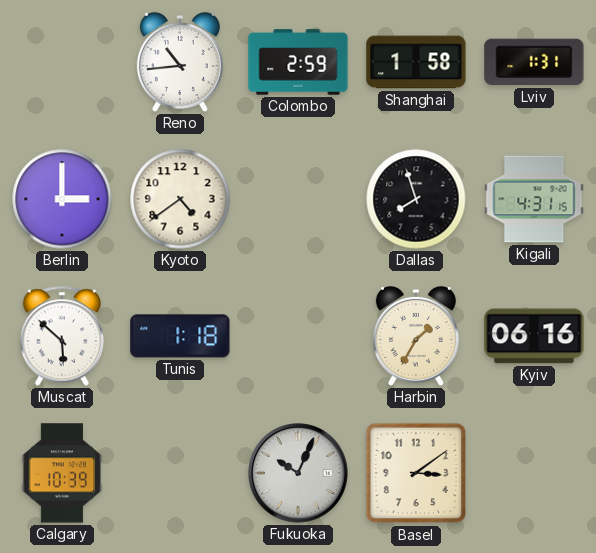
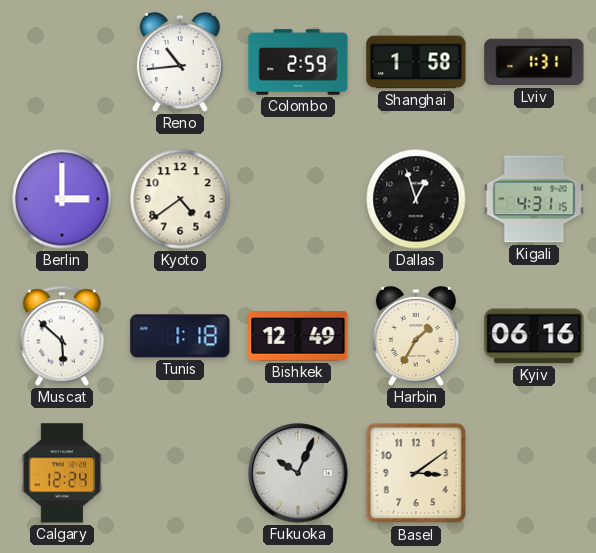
Dallas: 7:57 -> 12:57 (416, 199)
Bishkek: none -> 12:49 (298, 336)
Calgary: 10:39 -> 12:24 (62, 473)
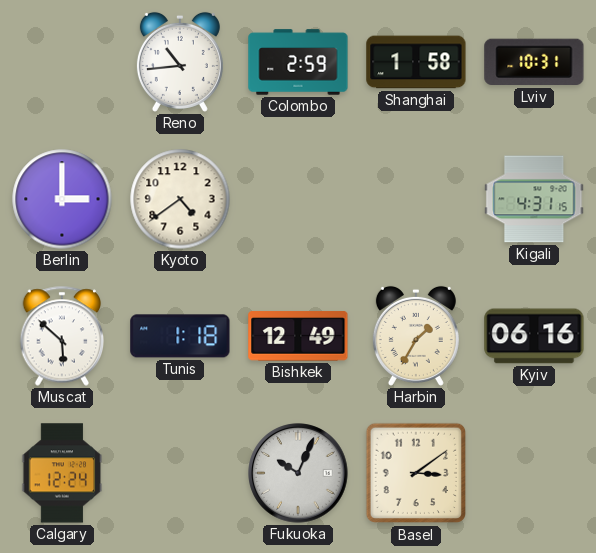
Lviv: 1:31 -> 10:31 (534, 62)
Dallas: 12:57 -> none (416, 199)
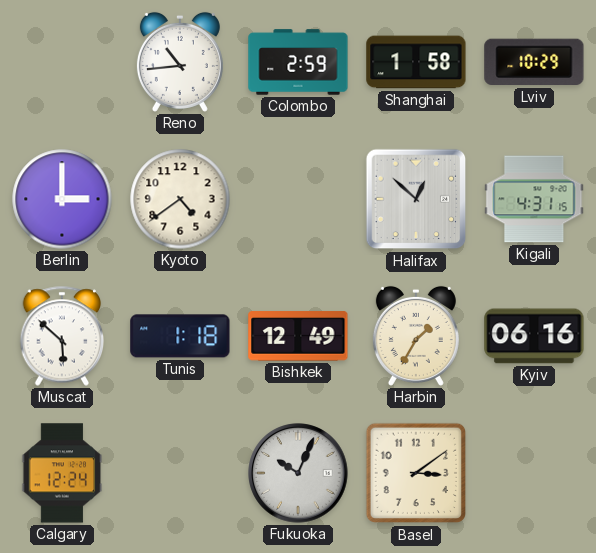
Lviv: 10:31 -> 10:29 (534, 62)
Halifax: none -> 12:52 (416, 199)
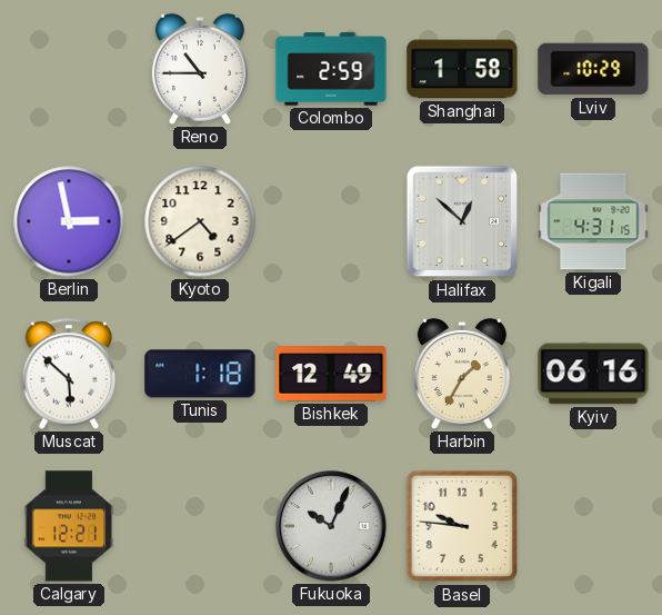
Reno: 10:44 -> 10:45 (200, 69)
Berlin: 3:00 -> 2:58 (69, 221)
Calgary: 12:24 -> 12:21 (69, 526)
Basel: 3:09 -> 9:46 (462, 526)
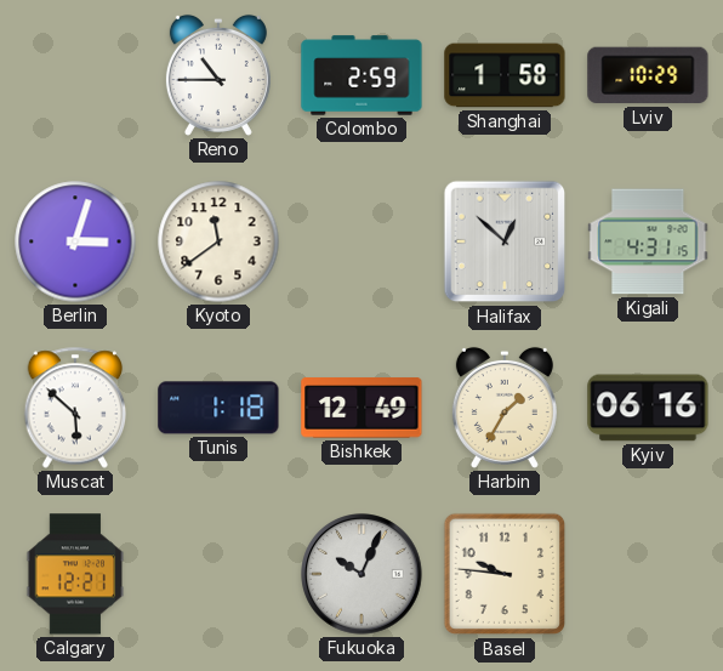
Berlin: 2:58 -> 3:03 (75, 241)
Kyoto: 4:39 -> 11:39 (218, 241)
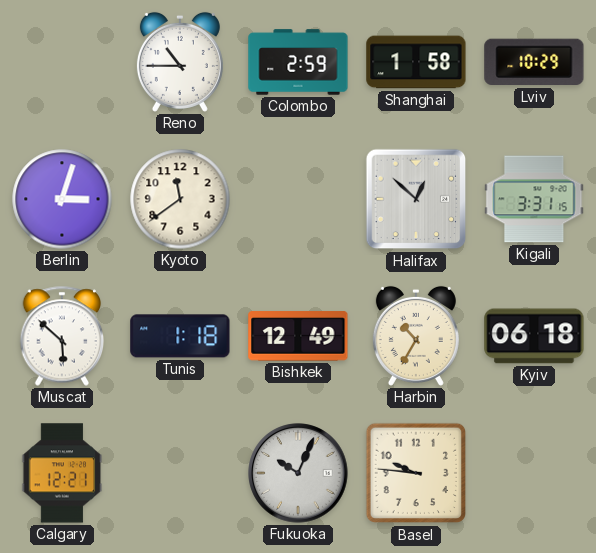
Kigali: 4:31 -> 3:31 (534, 199)
Harbin: 1:35 -> 10:35 (416, 336)
Kyiv: 06:16 -> 06:18 (534, 336)
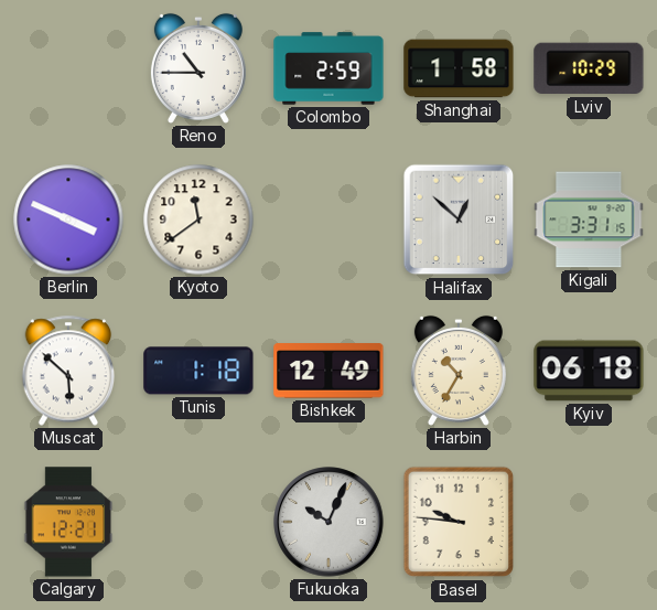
Berlin: 3:03 -> 3:49 (68, 220)
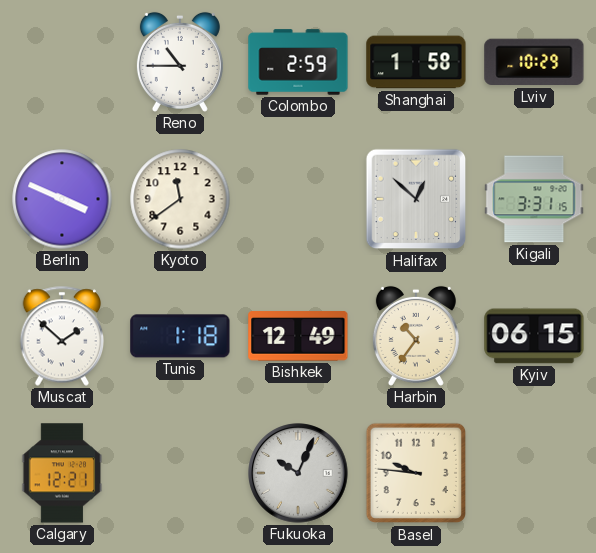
Muscat: 5:52 -> 1:52 (62, 336)
Harbin: 10:35 -> 10:36 (416, 336)
Kyiv: 06:18 -> 06:15 (534, 336)
